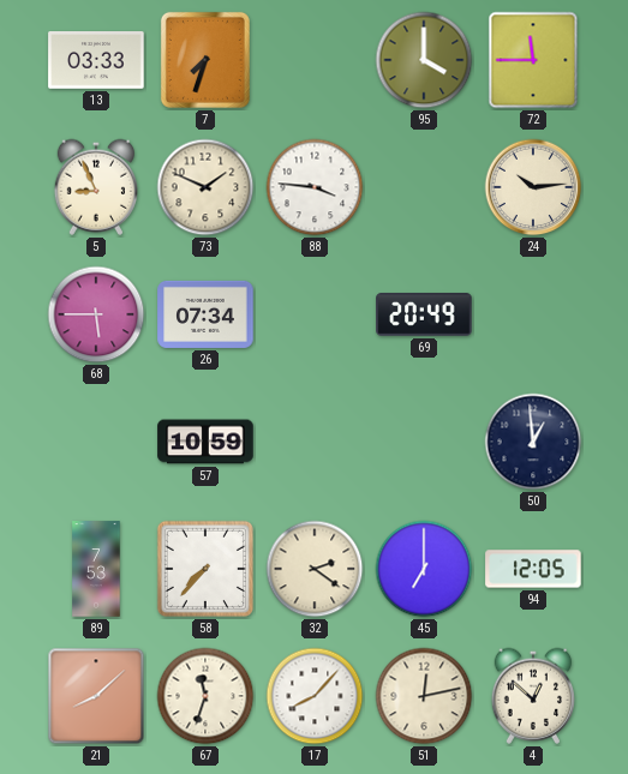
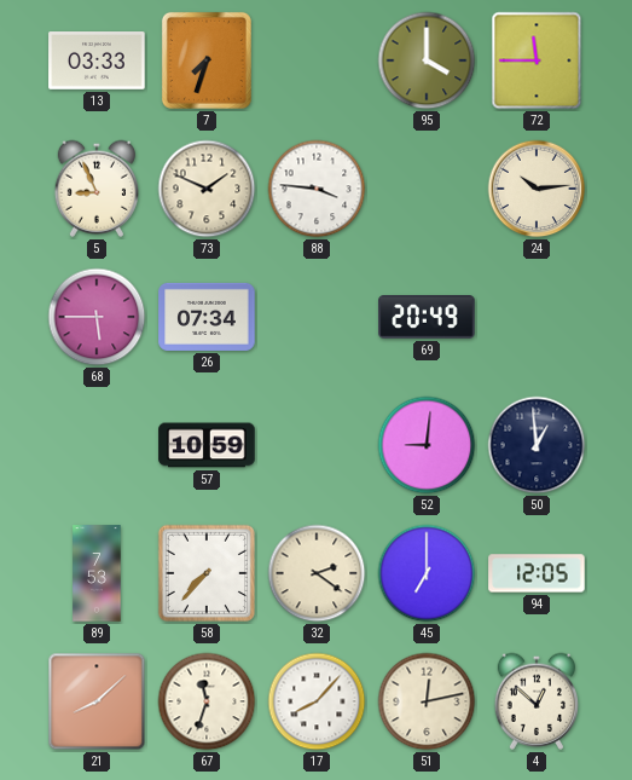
52: none -> 9:01 (427, 445)
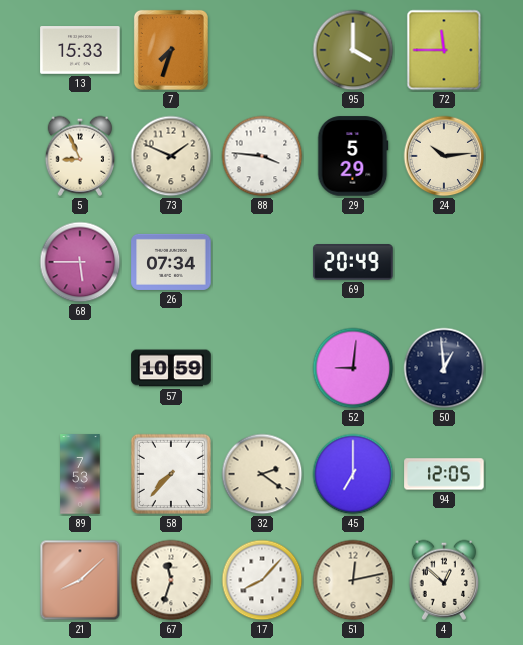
13: 03:33 -> 15:33 (80, 50)
29: none -> 5:29 (353, 156)
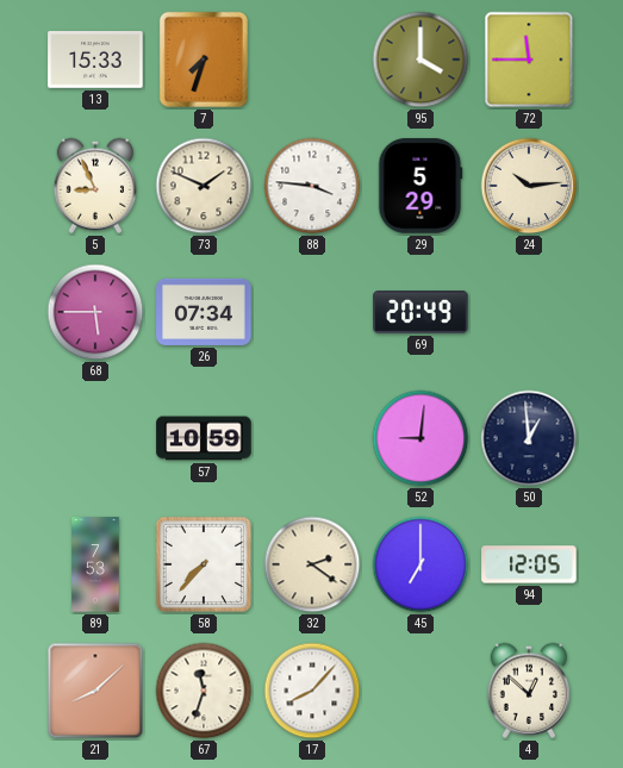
51: 12:13 -> none (353, 580)
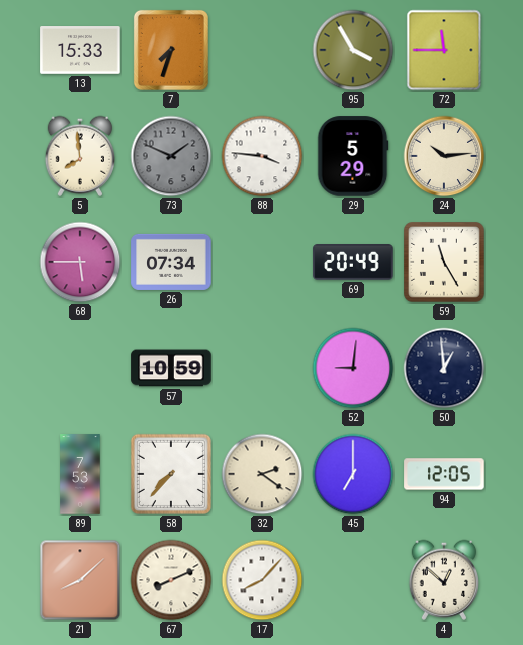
95: 4:00 -> 3:55 (353, 50)
5: 8:56 -> 7:59 (79, 156)
73 dial: cream -> grey (171, 156)
59: none -> 11:25 (444, 262)
67: 11:33 -> 8:11 (171, 580)
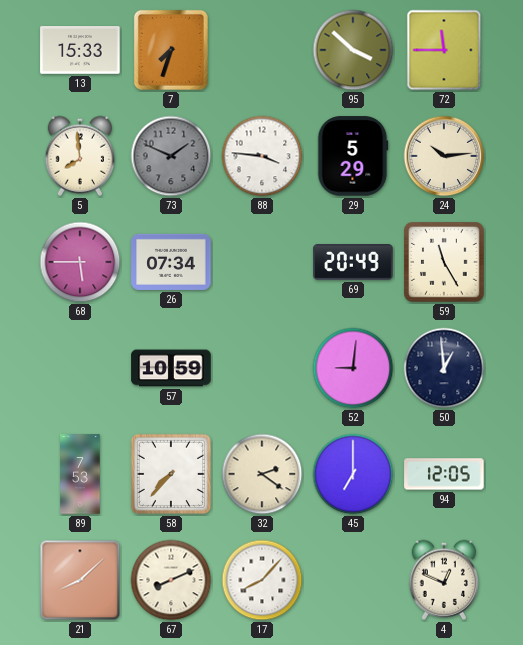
95: 3:55 -> 3:52 (353, 50)
4: 12:52 -> 12:49 (443, 580)
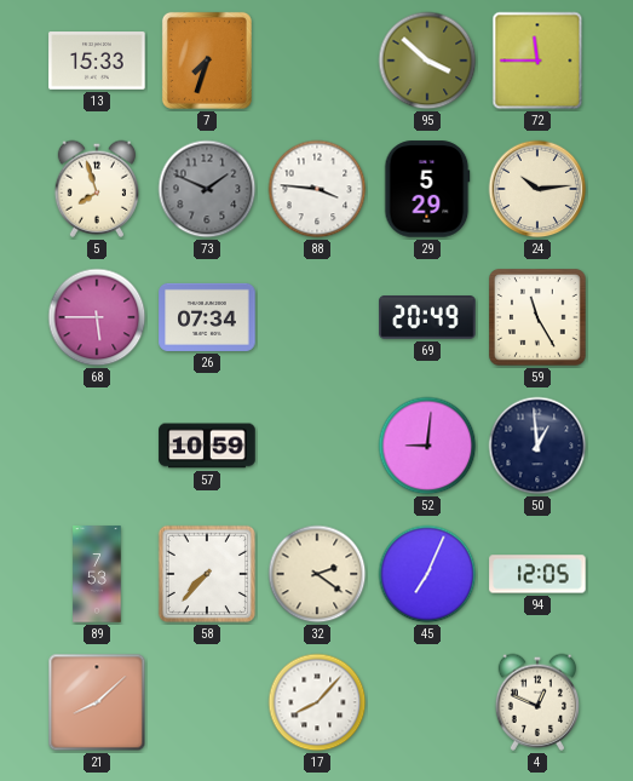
5: 7:59 -> 7:57 (96, 189)
45: 7:00 -> 7:04 (427, 574)
67: 8:11 -> none (171, 580)
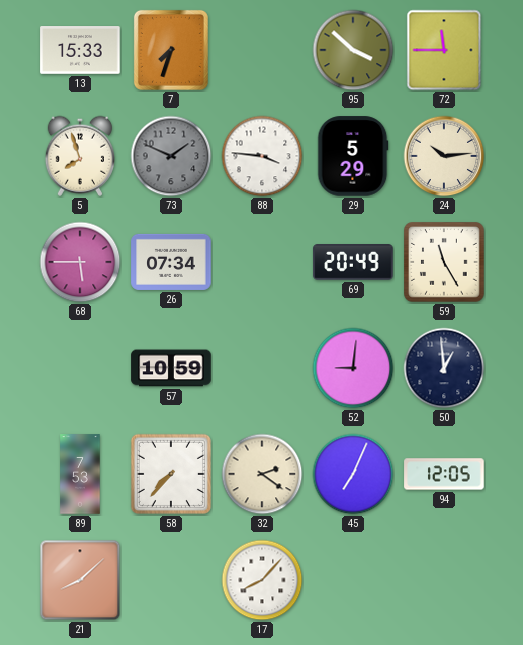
4: 12:49 -> none (536, 702)
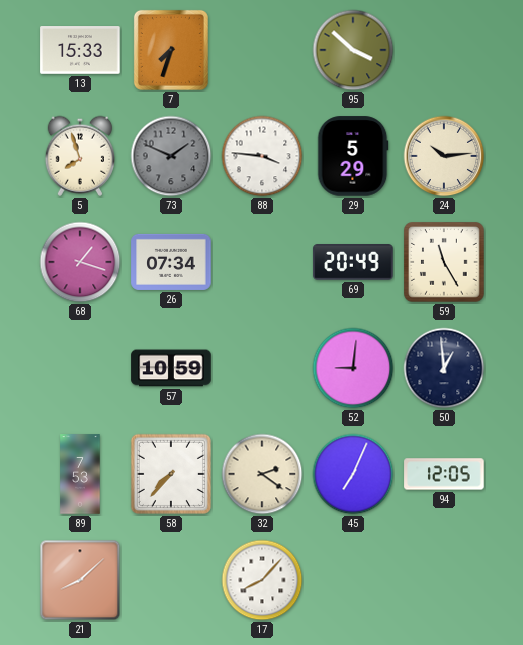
72: 11:45 -> none (444, 50)
68: 5:45 -> 1:18 (80, 262)
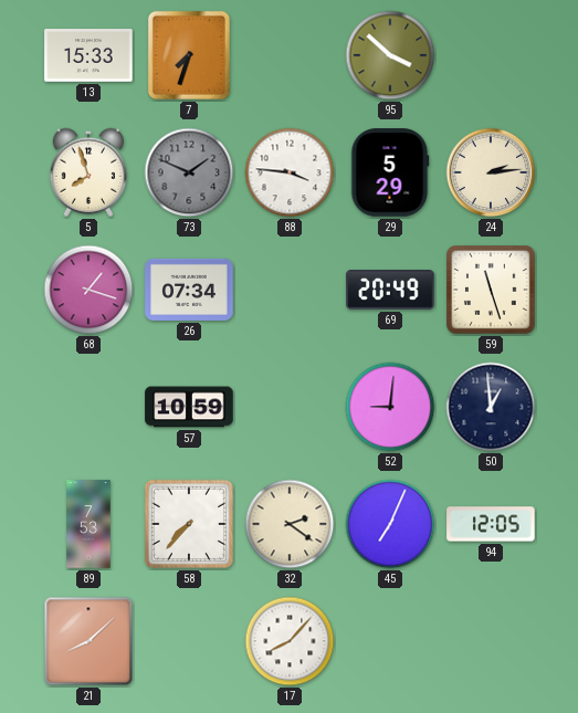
24: 10:14 -> 2:14 (491, 172)
59: 11:25 -> 11:27 (491, 290)
